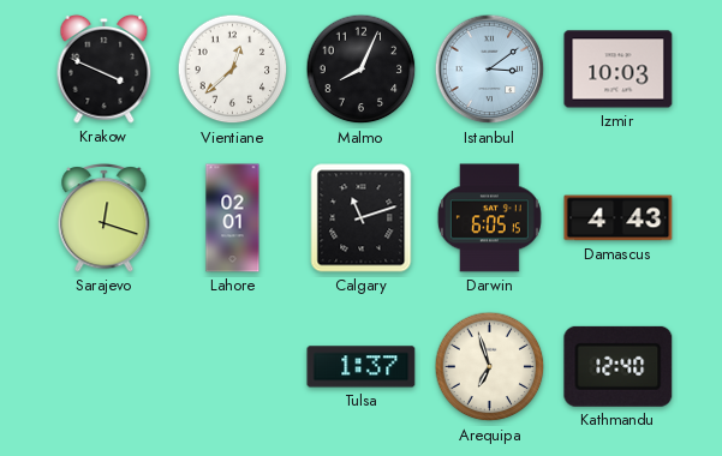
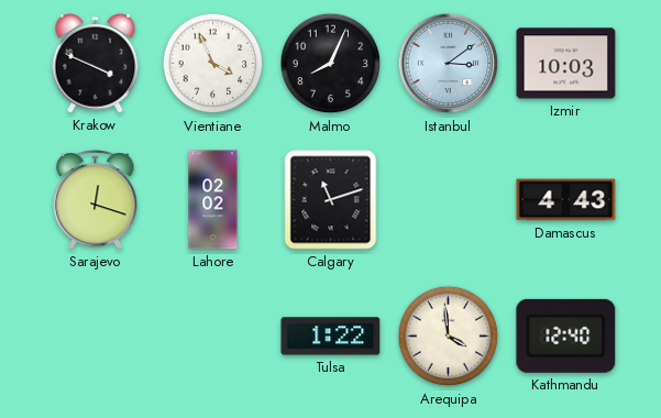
Vientiane: 12:38 -> 3:56 (213, 64)
Lahore: 02:01 -> 02:02 (213, 200)
Darwin: 6:05 -> none (489, 218)
Tulsa: 1:37 -> 1:22 (331, 337)
Arequipa: 6:57 -> 3:59 (449, 337)
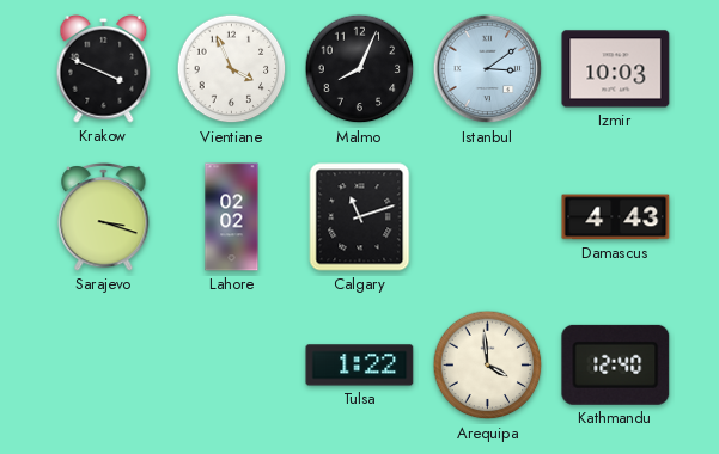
Sarajevo: 12:18 -> 3:18 (104, 217)
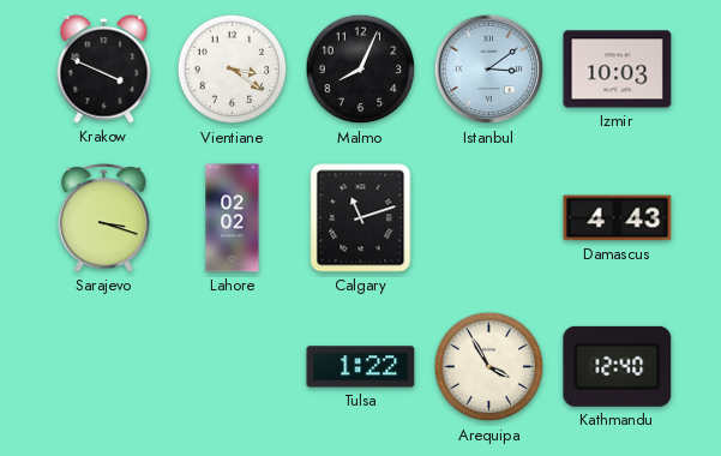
Vientiane: 3:56 -> 3:21 (233, 70)
Arequipa: 3:59 -> 3:55 (489, 367)
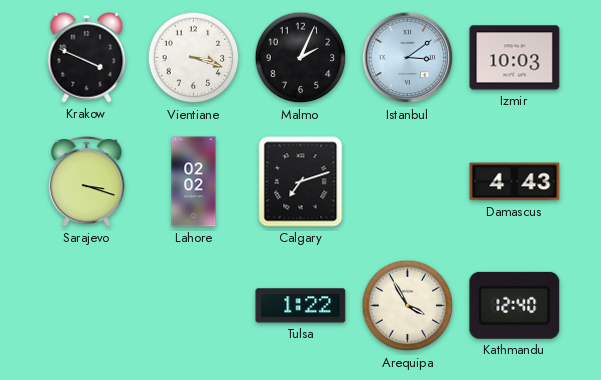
Vientiane: 3:21 -> 3:18 (194, 58)
Malmo: 8:04 -> 2:04 (301, 58)
Calgary: 11:12 -> 7:12 (301, 182)
